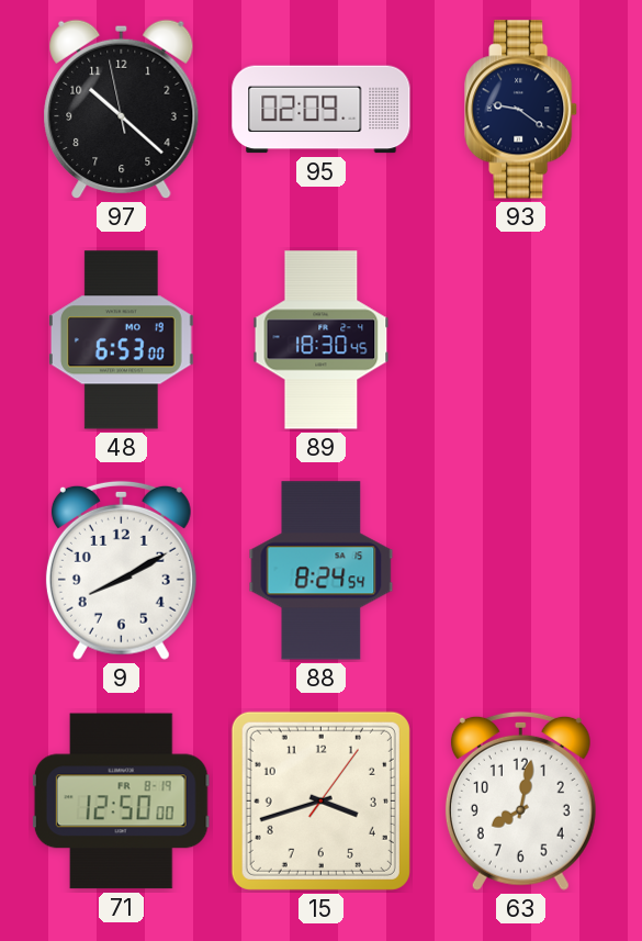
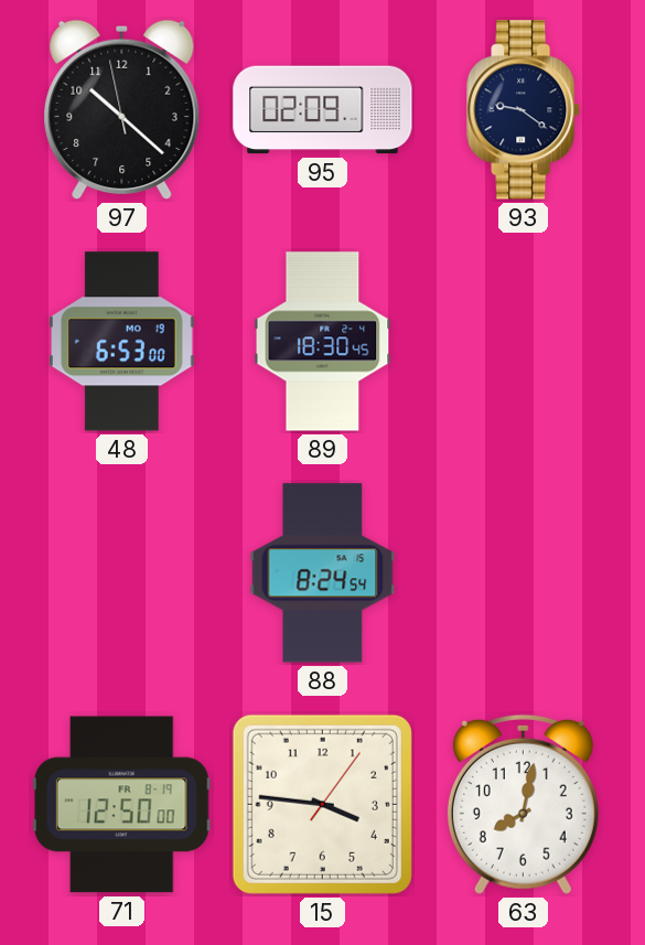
9: 8:10 -> none (121, 570)
15: 3:42 -> 3:46 (322, 804)
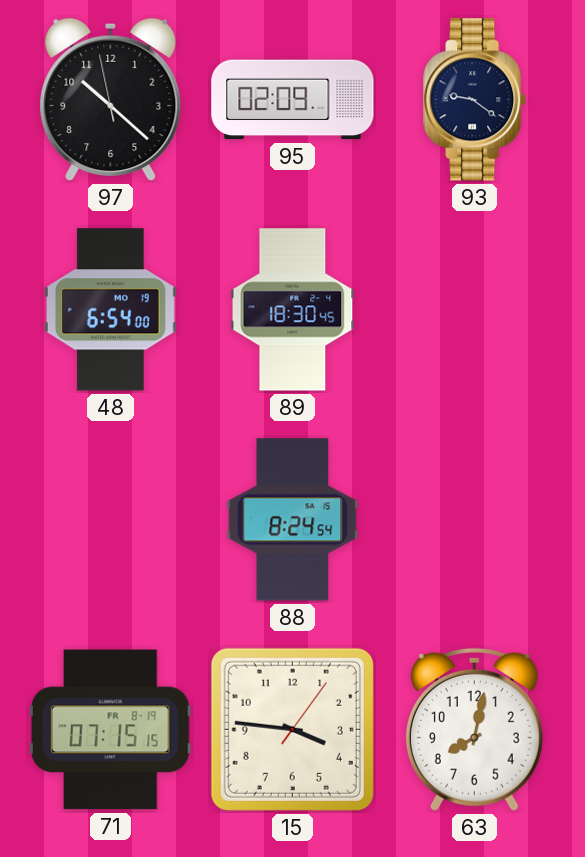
48: 6:53 -> 6:54 (110, 310)
71: 12:50 -> 07:15 (110, 730)
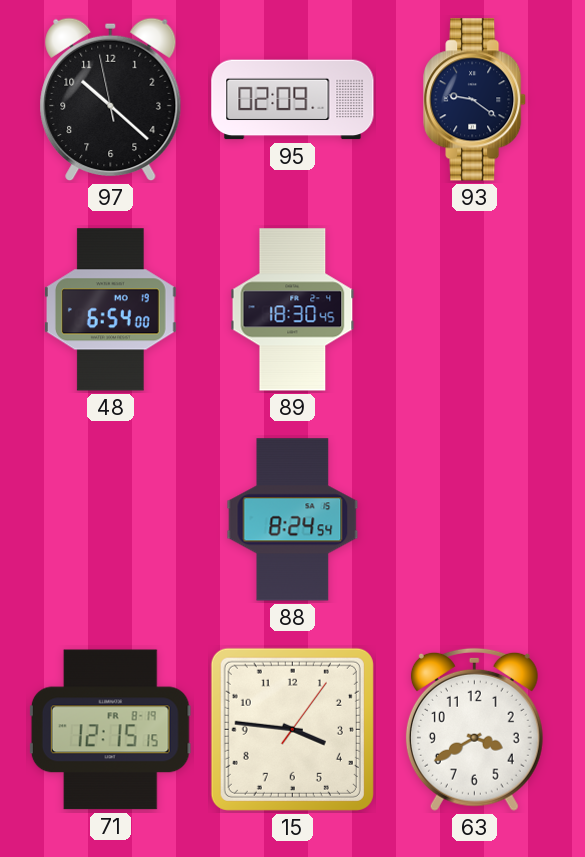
71: 07:15 -> 12:15 (110, 730)
63: 8:02 -> 3:40 (474, 729)
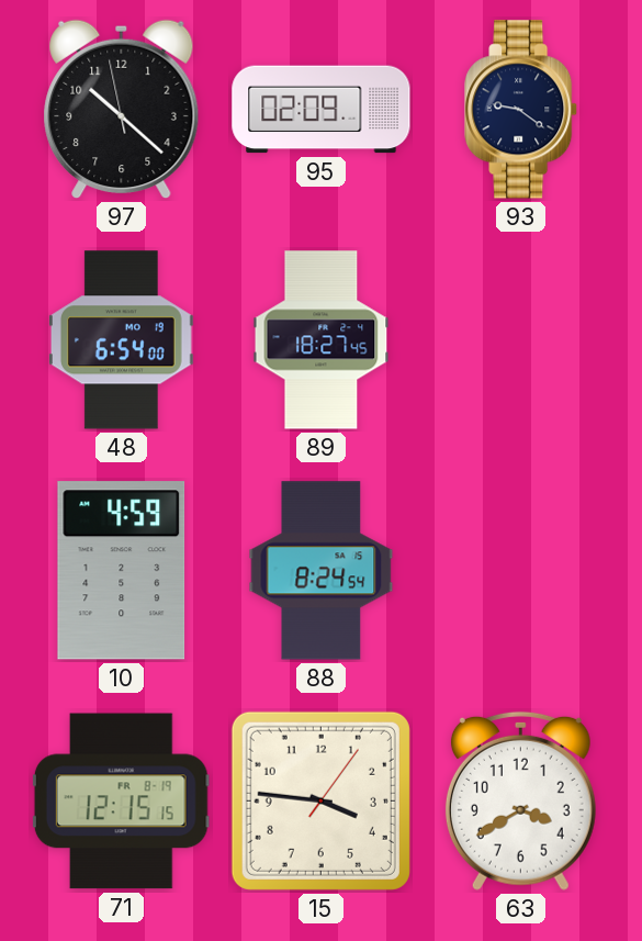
89: 18:30 -> 18:27 (322, 340)
10: none -> 4:59 (122, 571)
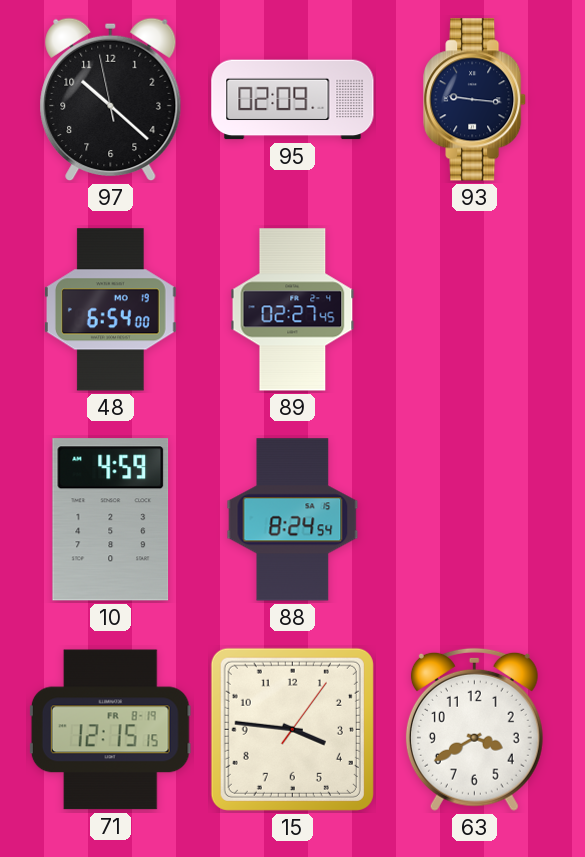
93: 9:21 -> 9:16 (475, 100)
89: 18:27 -> 02:27 (293, 310)
